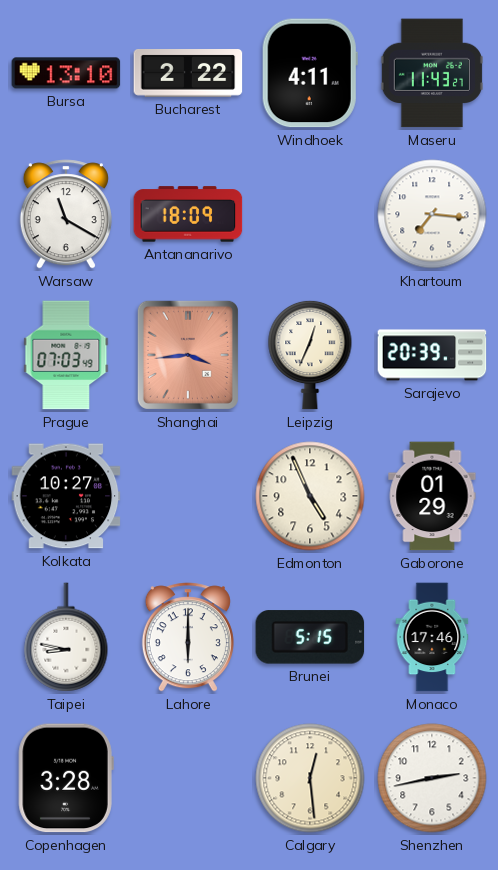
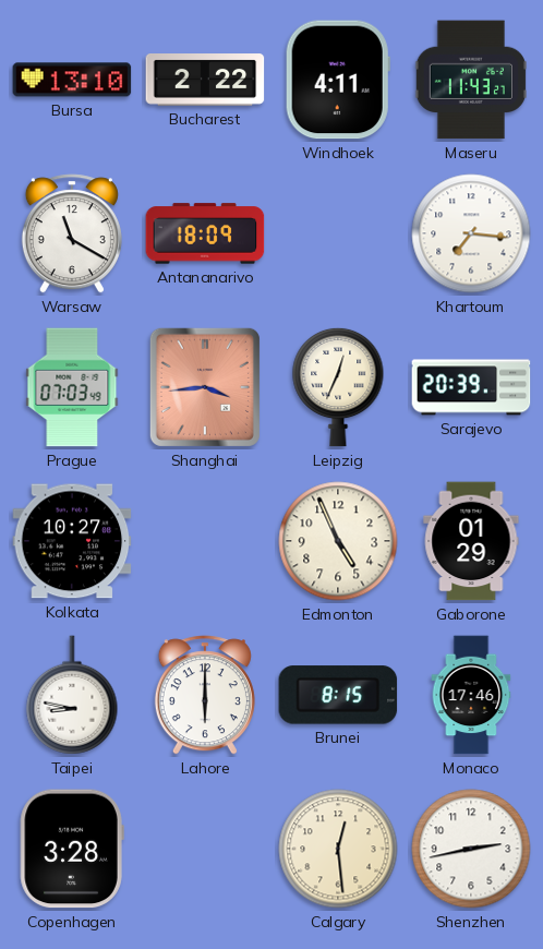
Brunei: 5:15 -> 8:15 (338, 695)
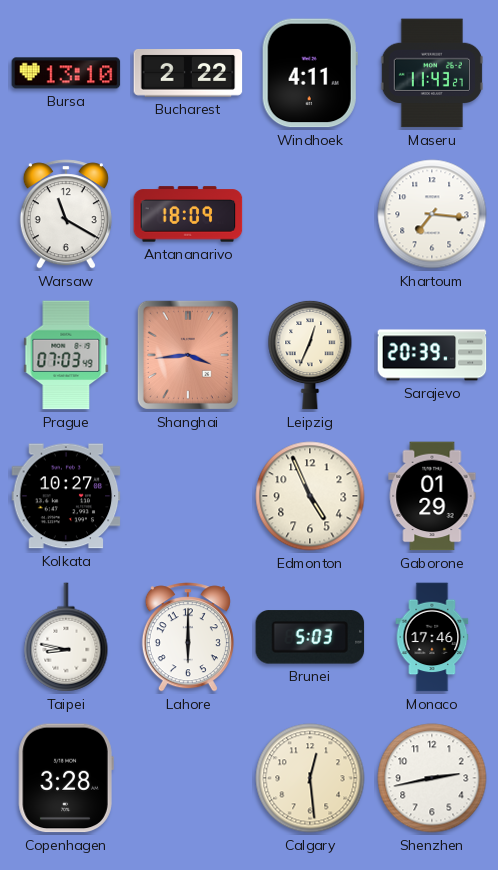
Brunei: 8:15 -> 5:03 (310, 637)
